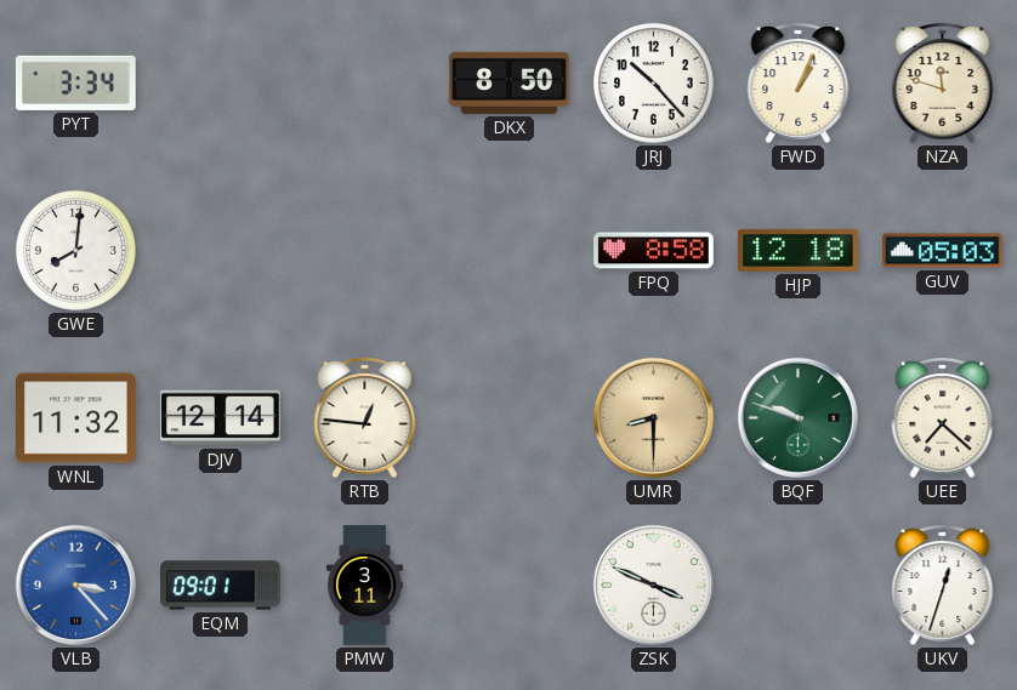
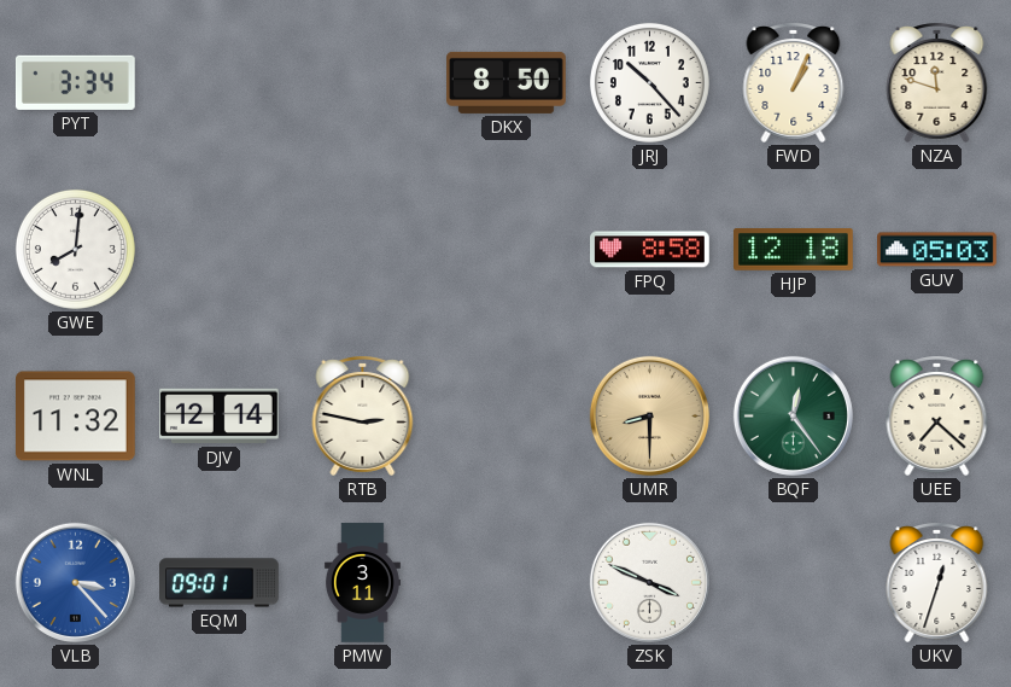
RTB: 12:46 -> 2:47 (363, 417)
BQF: 9:48 -> 12:24 (793, 415)
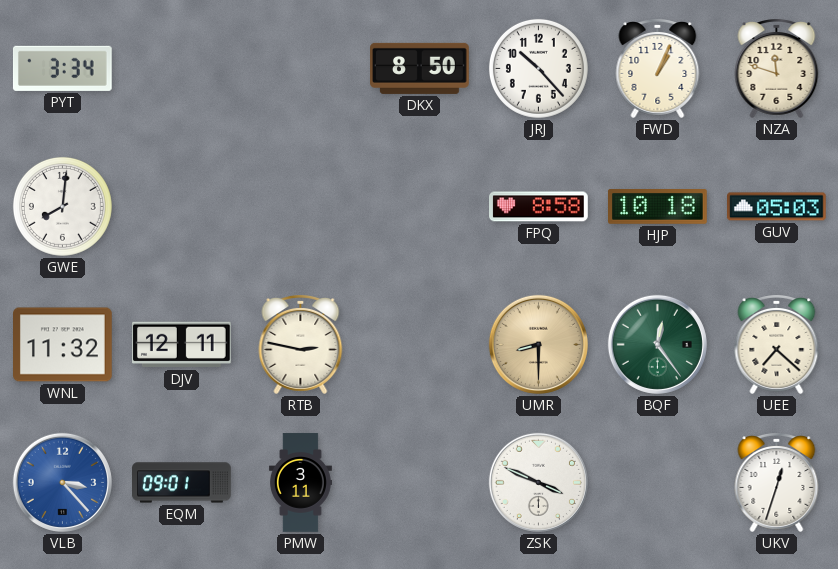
HJP: 12:18 -> 10:18 (658, 207)
DJV: 12:14 -> 12:11 (182, 345)
